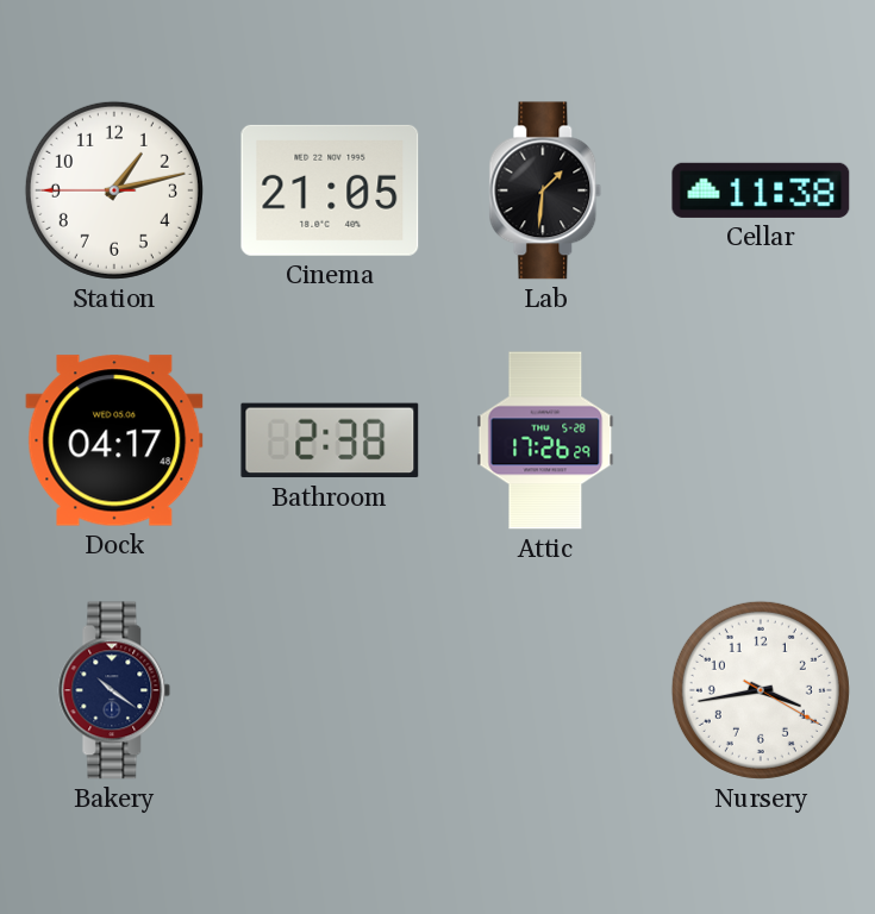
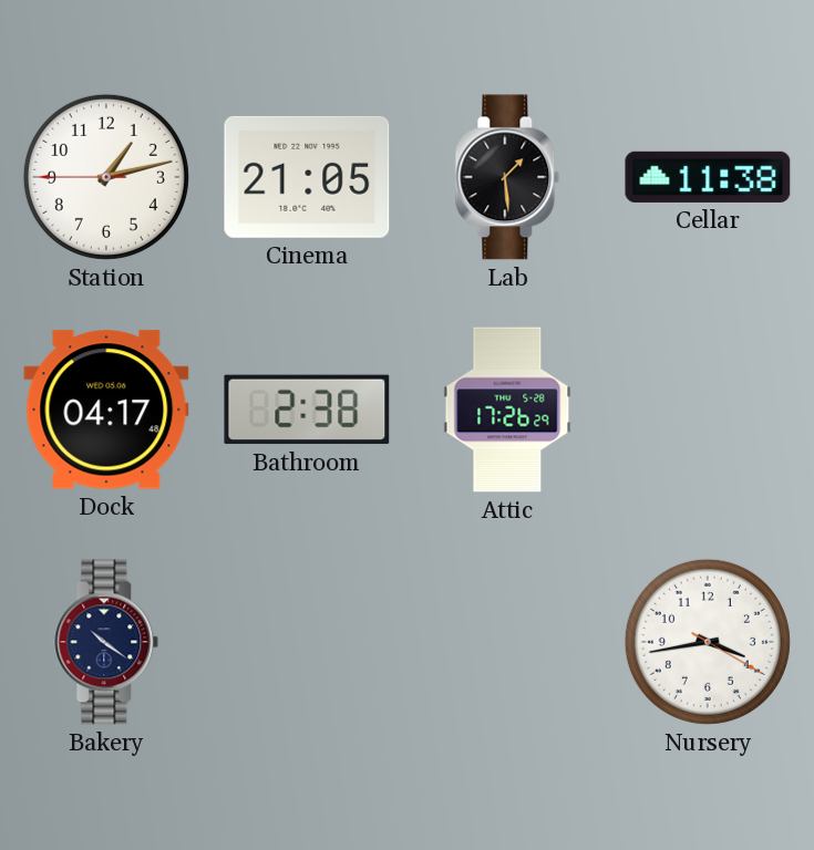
Lab: 1:31 -> 1:29 (507, 177)
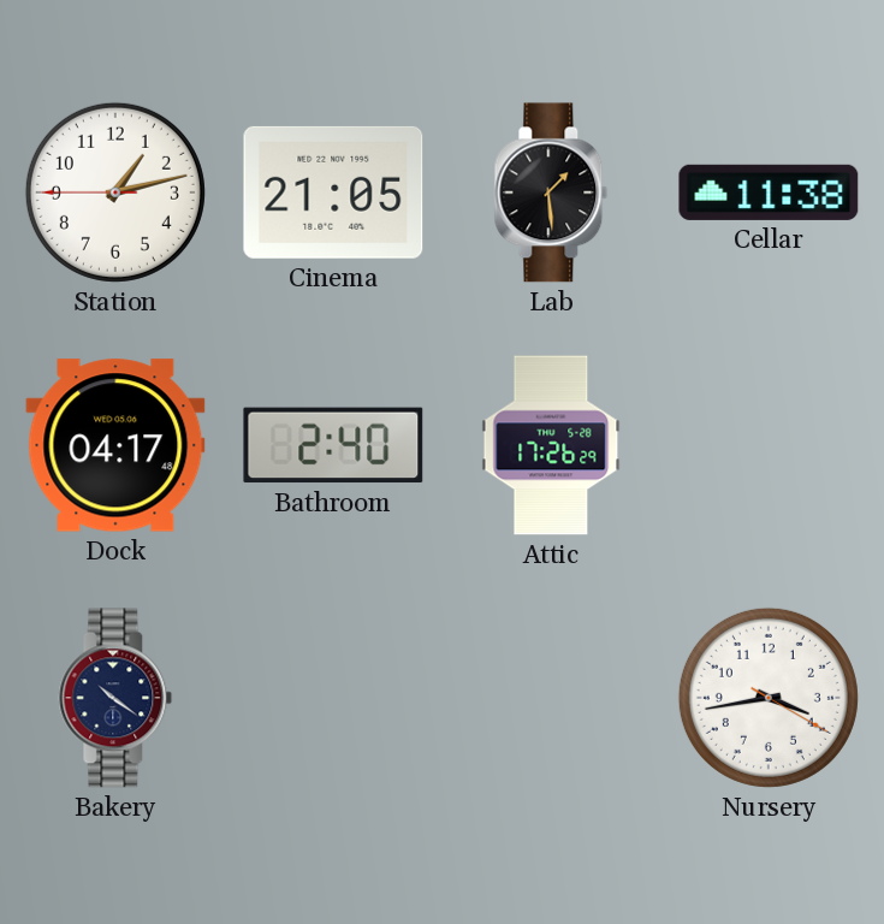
Bathroom: 2:38 -> 2:40 (333, 445)
